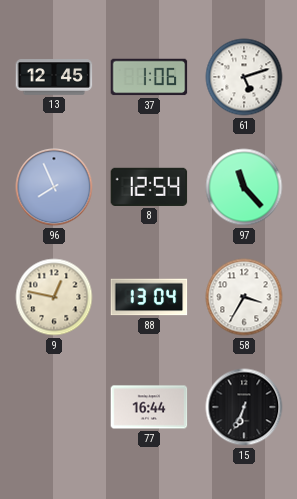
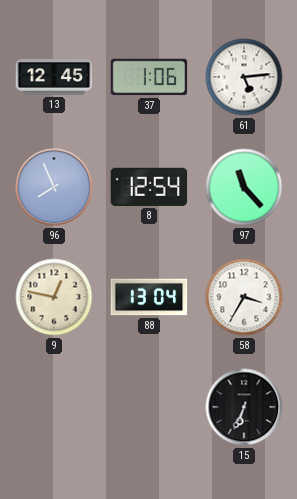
61: 5:12 -> 5:14 (244, 77)
77: 16:44 -> none (149, 407)
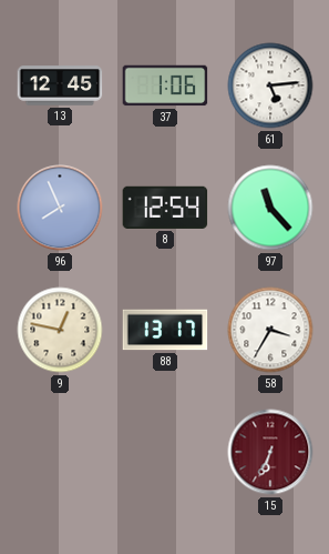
88: 13:04 -> 13:17 (165, 330)
15 dial: black -> burgundy (270, 452)
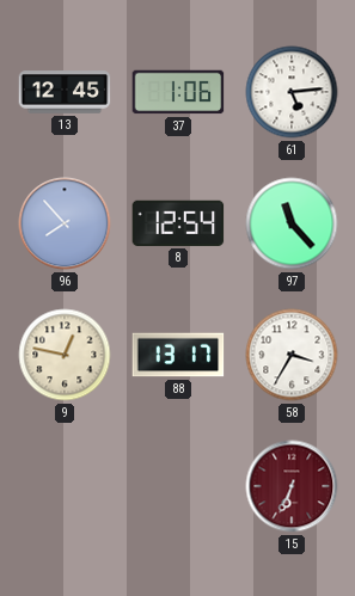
96: 7:56 -> 7:53 (65, 223)
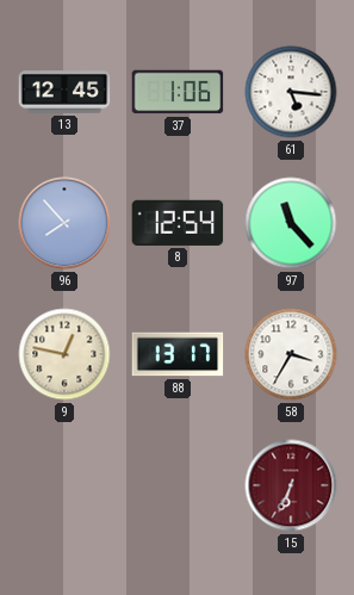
61: 5:14 -> 5:16 (291, 92)
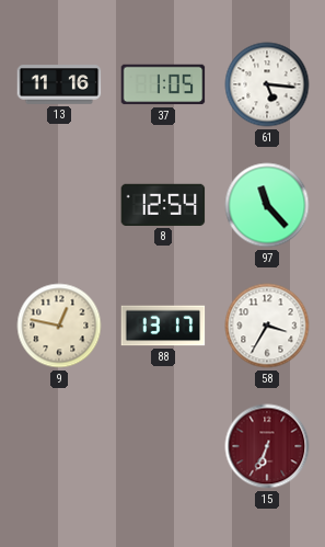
13: 12:45 -> 11:16 (59, 84)
37: 1:06 -> 1:05 (163, 84)
96: 7:53 -> none (64, 223)
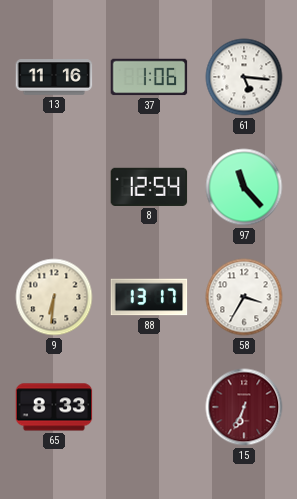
37: 1:05 -> 1:06 (149, 77)
9: 12:47 -> 6:31 (54, 297)
65: none -> 8:33 (54, 407)
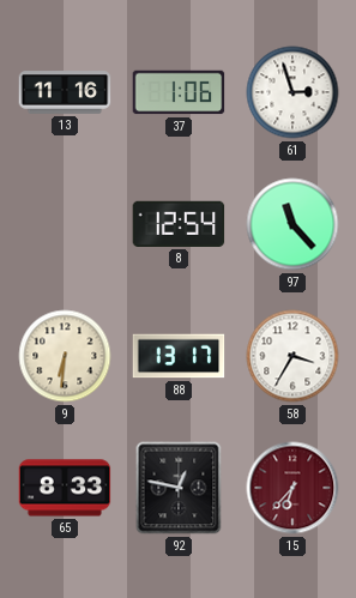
61: 5:16 -> 2:57 (292, 92)
92: none -> 12:47 (179, 488)
15: 6:34 -> 6:37 (292, 488)
